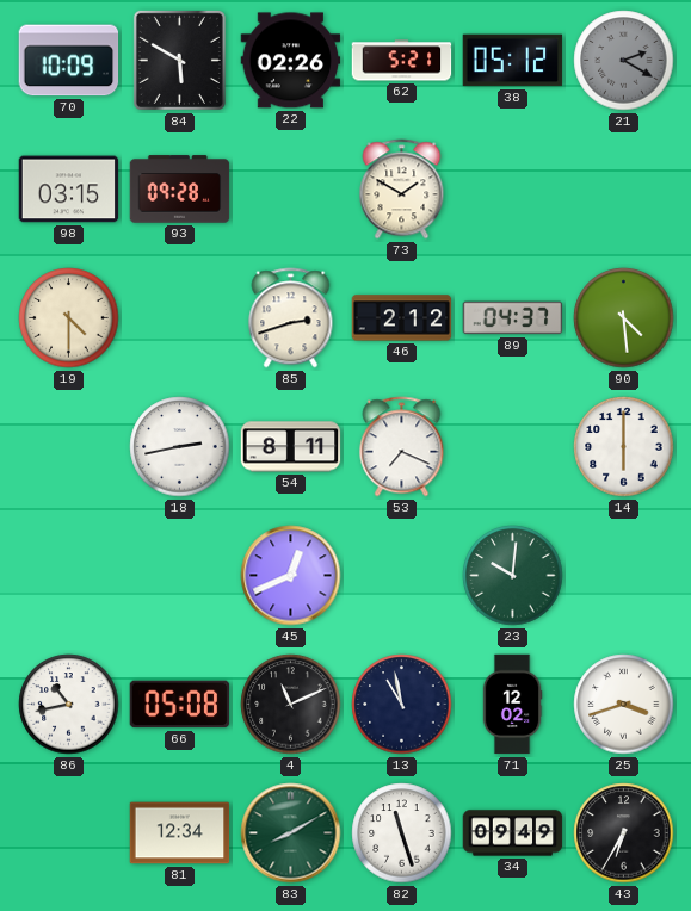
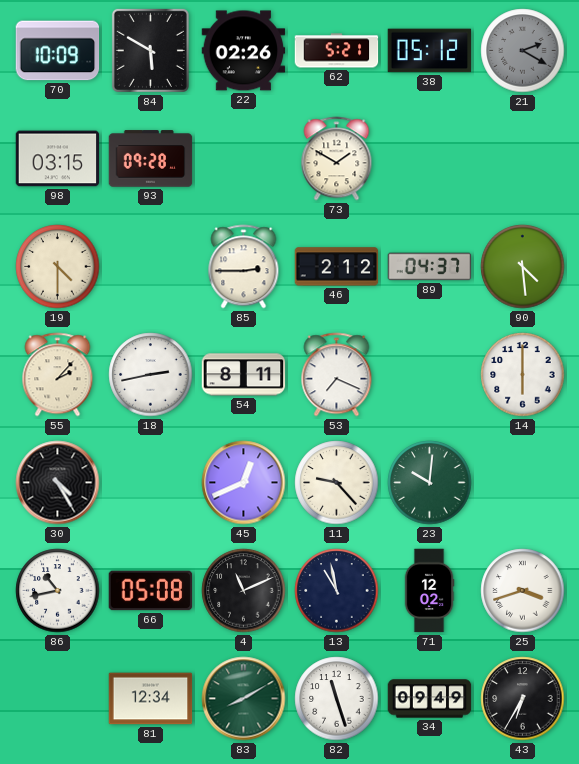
85: 2:42 -> 2:45 (244, 267)
55: none -> 2:07 (58, 375)
30: none -> 4:25 (58, 483)
11: none -> 9:23 (337, 483)
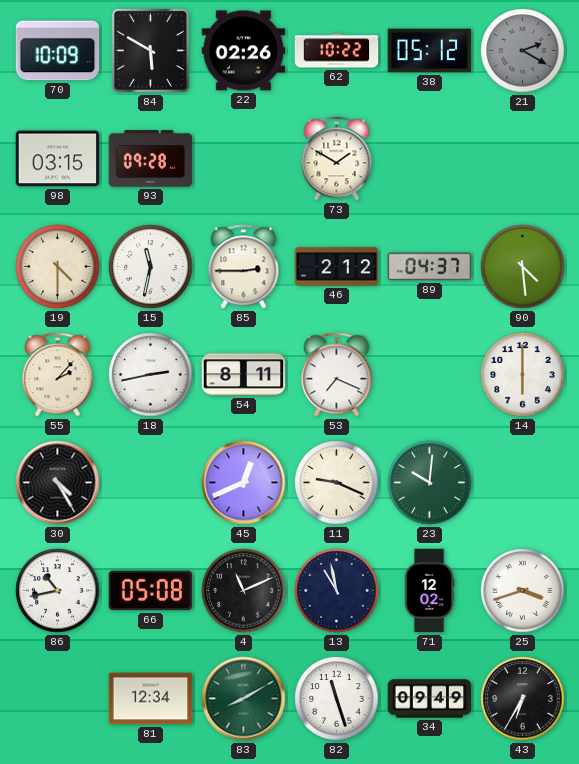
62: 5:21 -> 10:22 (337, 51)
15: none -> 11:32 (151, 267)
11: 9:23 -> 9:19 (337, 483)
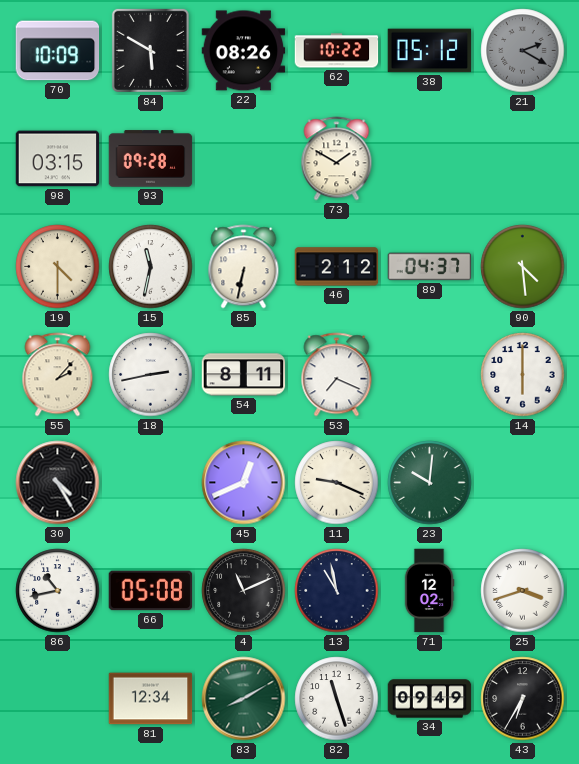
22: 02:26 -> 08:26 (244, 51)
85: 2:45 -> 6:32 (244, 267)
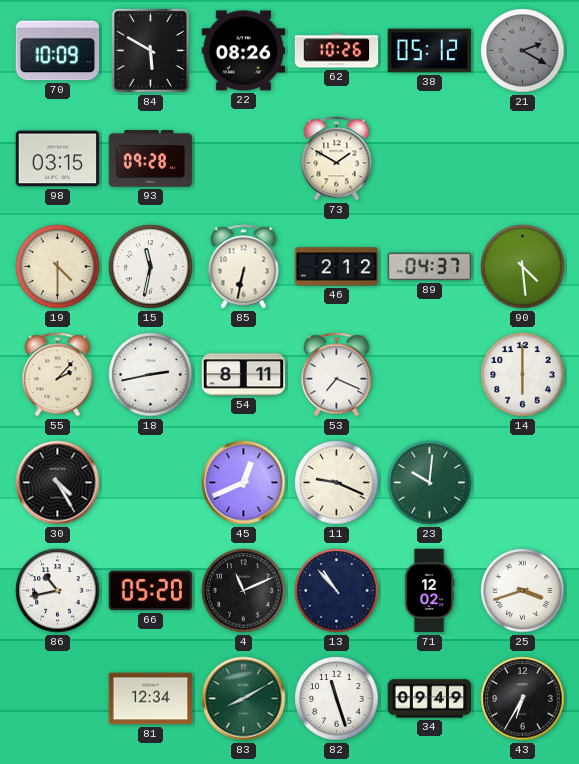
62: 10:22 -> 10:26 (337, 51)
66: 05:08 -> 05:20 (151, 591)
13: 10:58 -> 10:53 (337, 591)
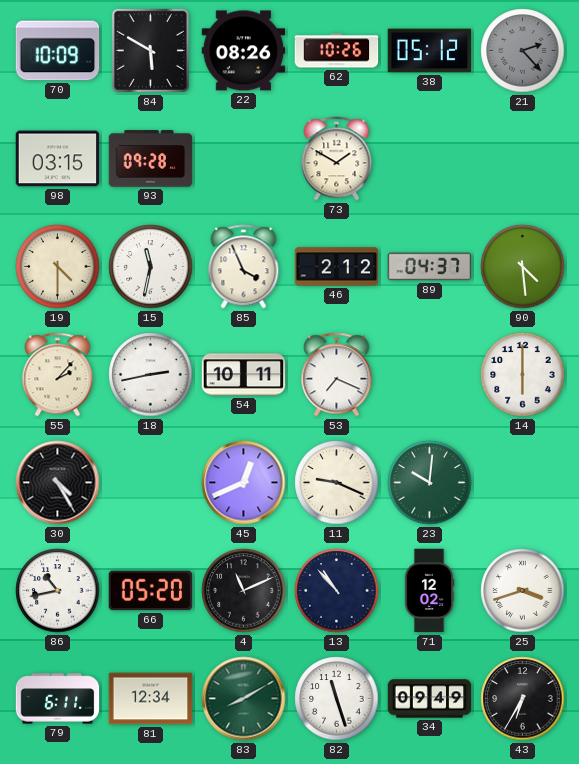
21: 2:20 -> 2:23 (523, 51)
85: 6:32 -> 3:56 (244, 267)
54: 8:11 -> 10:11 (244, 375)
79: none -> 6:11 (58, 699)
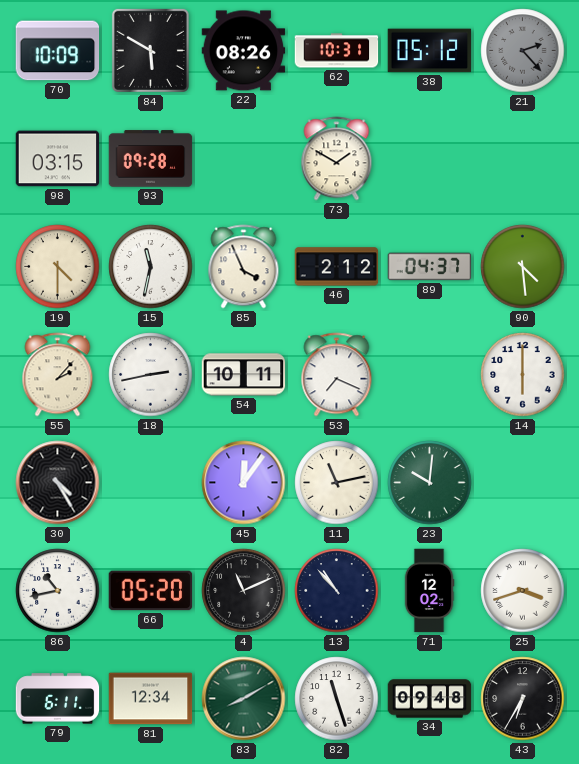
62: 10:26 -> 10:31 (337, 51)
45: 12:41 -> 12:06 (244, 483)
11: 9:19 -> 11:13 (337, 483)
34: 09:49 -> 09:48 (430, 699)
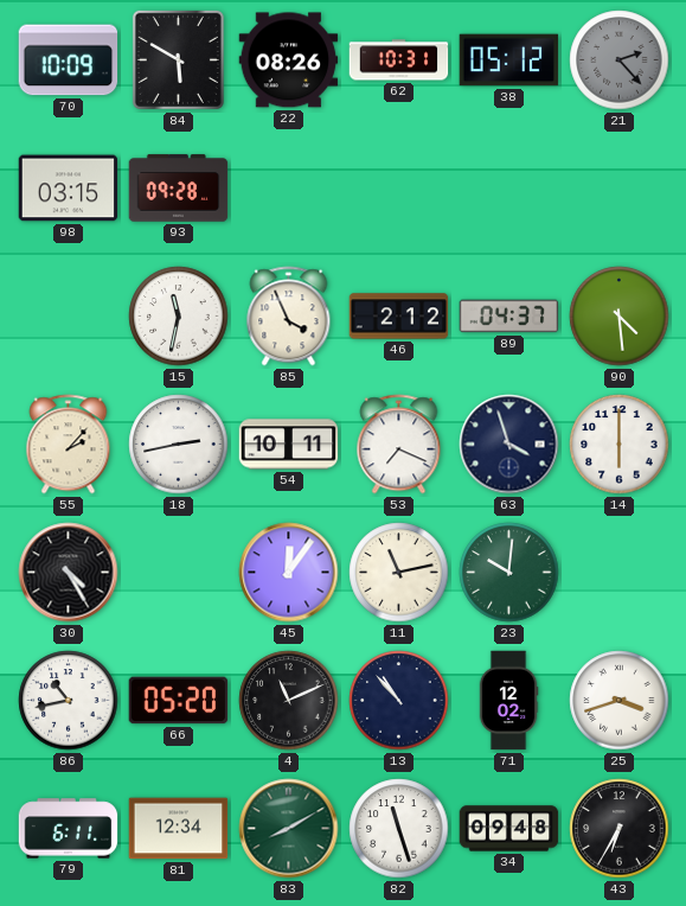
73: 1:50 -> none (337, 159)
19: 4:30 -> none (58, 267)
63: none -> 3:57 (509, 445)
